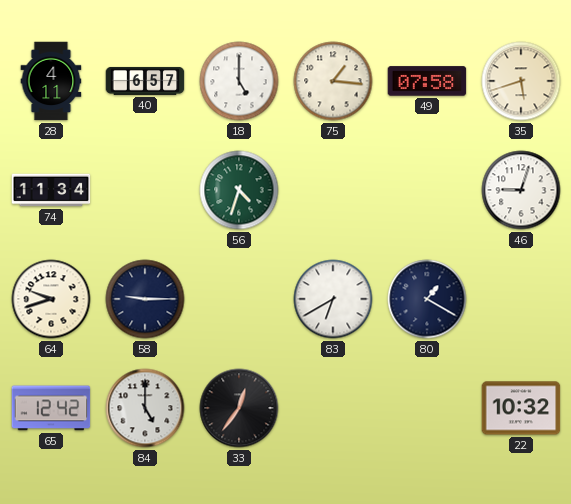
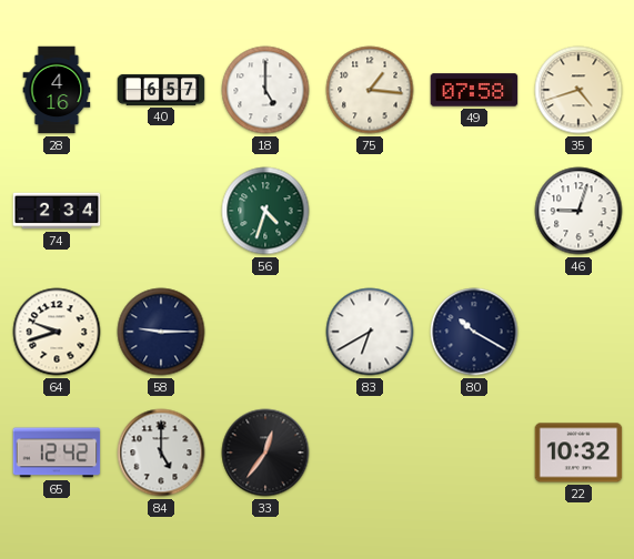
28: 4:11 -> 4:16 (57, 90)
35: 5:42 -> 4:42 (578, 90)
74: 11:34 -> 2:34 (57, 211)
80: 1:20 -> 10:20 (474, 332)
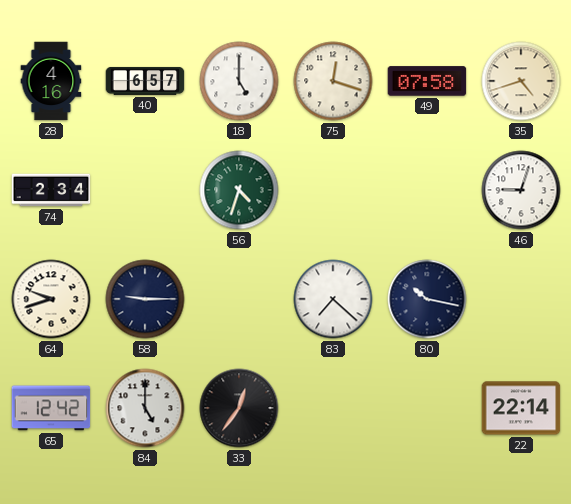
75: 1:16 -> 12:18 (333, 81)
83: 6:40 -> 7:22 (333, 299)
80: 10:20 -> 10:17 (427, 299)
22: 10:32 -> 22:14 (521, 408)
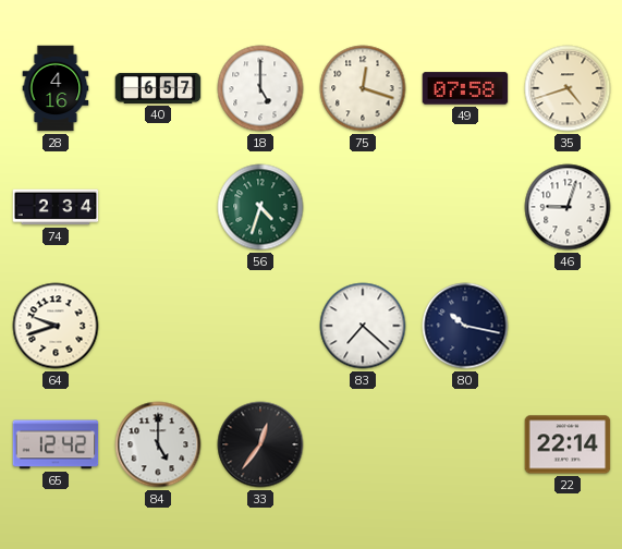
58: 9:15 -> none (145, 299)
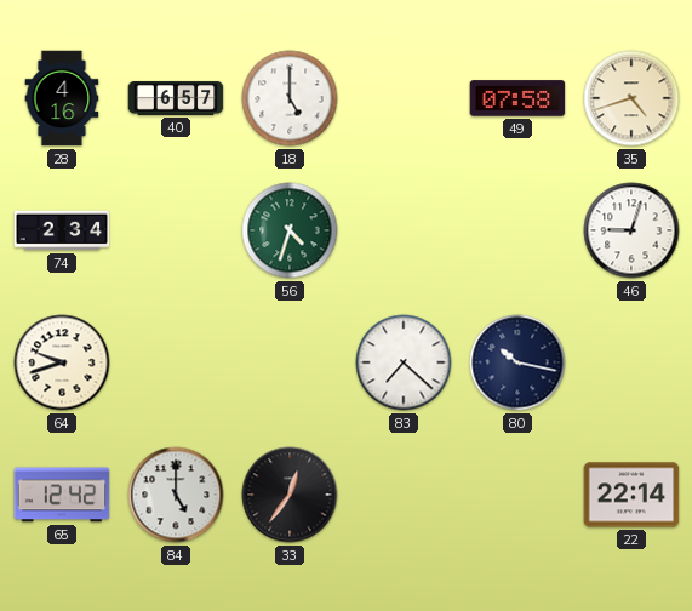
75: 12:18 -> none (363, 88)
